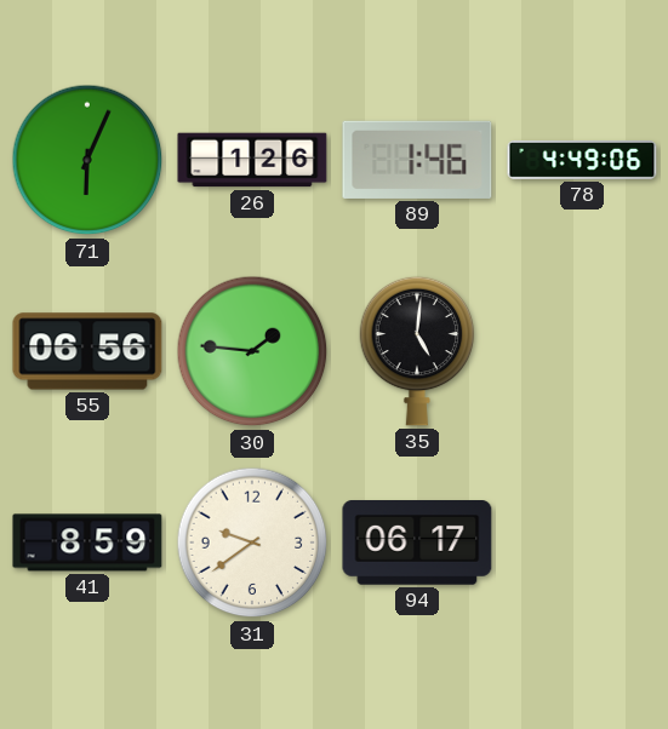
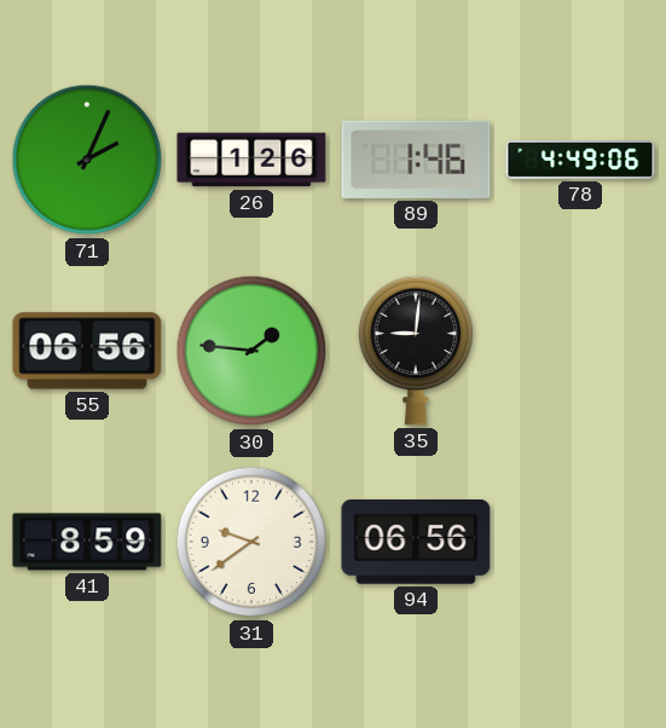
71: 6:04 -> 2:04 (87, 160)
35: 5:01 -> 9:01 (416, 351)
94: 06:17 -> 06:56 (416, 543)
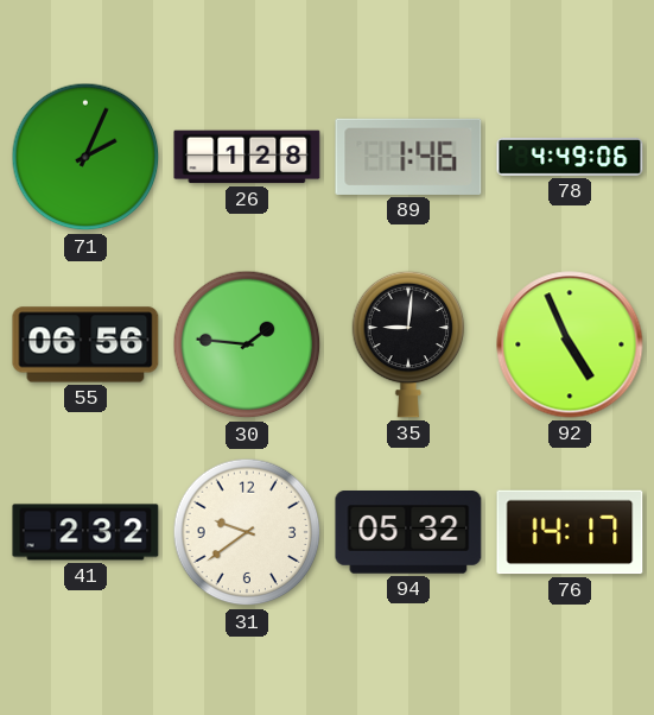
26: 1:26 -> 1:28 (247, 157)
92: none -> 4:56 (570, 344)
41: 8:59 -> 2:32 (85, 532)
94: 06:56 -> 05:32 (408, 533)
76: none -> 14:17 (570, 532)
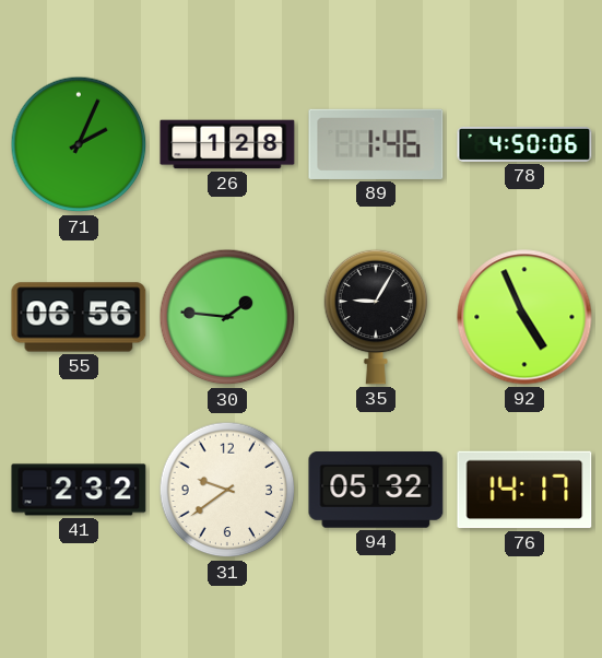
78: 4:49 -> 4:50 (524, 144)
35: 9:01 -> 9:05 (376, 317)
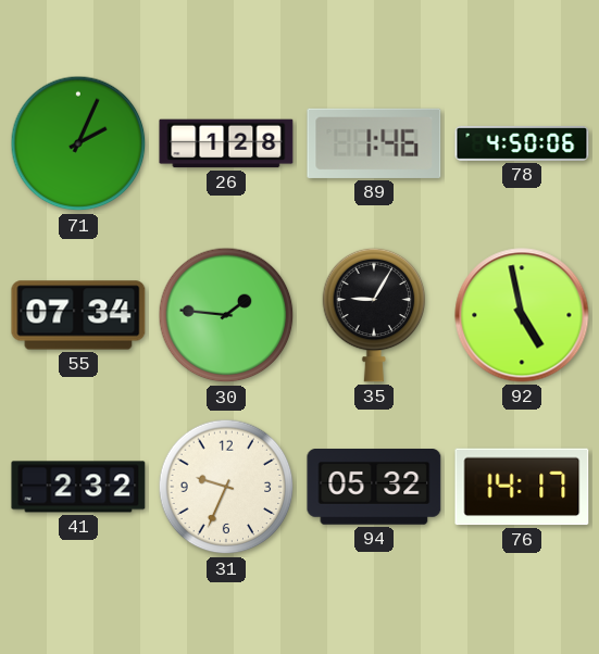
55: 06:56 -> 07:34 (78, 315)
92: 4:56 -> 4:58 (522, 315)
31: 9:39 -> 9:34 (226, 487)
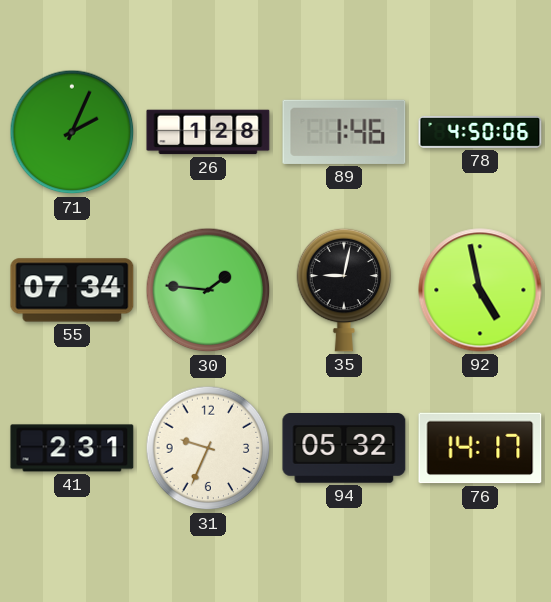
35: 9:05 -> 9:02 (344, 290)
41: 2:32 -> 2:31 (72, 448)
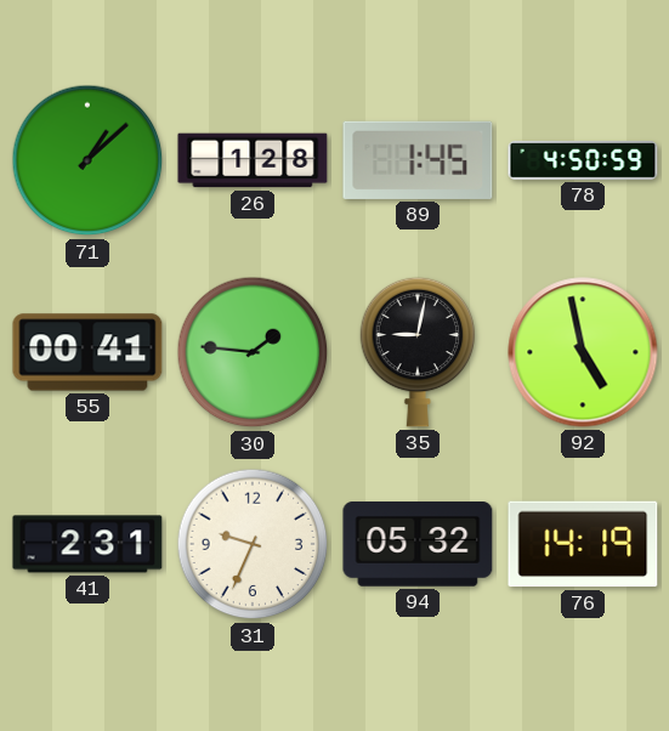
71: 2:04 -> 1:08 (87, 160)
89: 1:46 -> 1:45 (418, 160)
78: 4:50:06 -> 4:50:59 (583, 160)
55: 07:34 -> 00:41 (87, 352)
76: 14:17 -> 14:19 (583, 544)
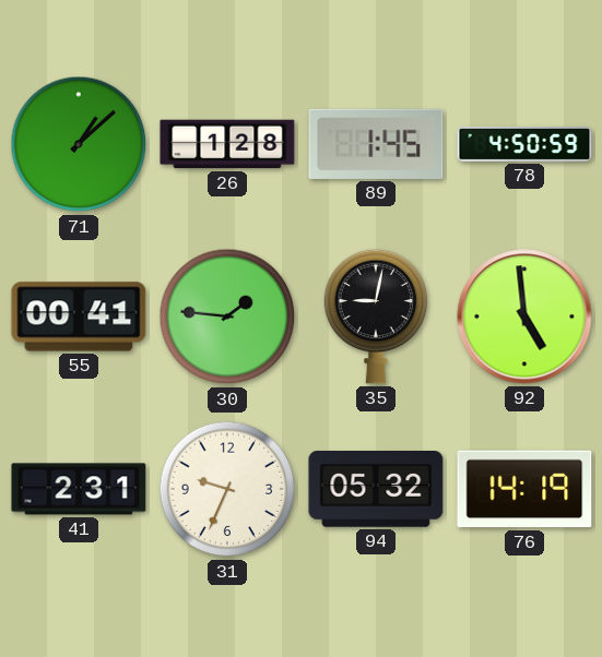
92: 4:58 -> 4:59 (524, 316)
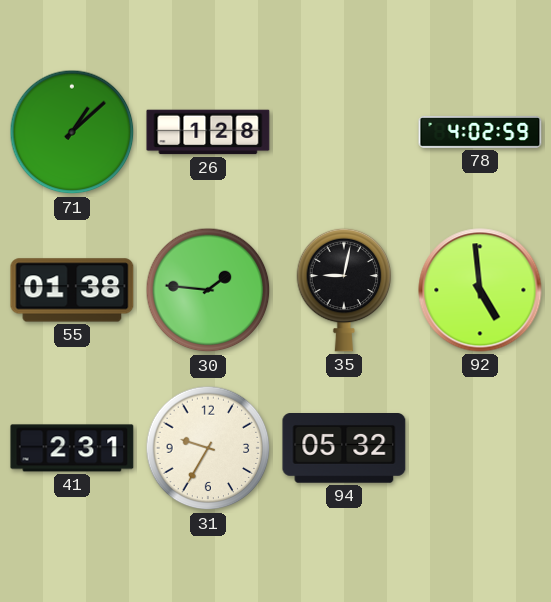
89: 1:45 -> none (376, 144)
78: 4:50 -> 4:02 (480, 132)
55: 00:41 -> 01:38 (72, 290)
31: 9:34 -> 9:35 (208, 448)
76: 14:19 -> none (524, 489)
